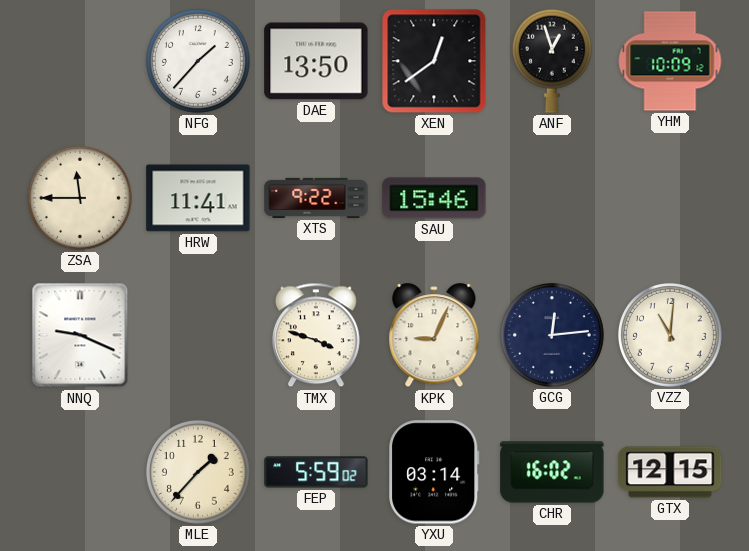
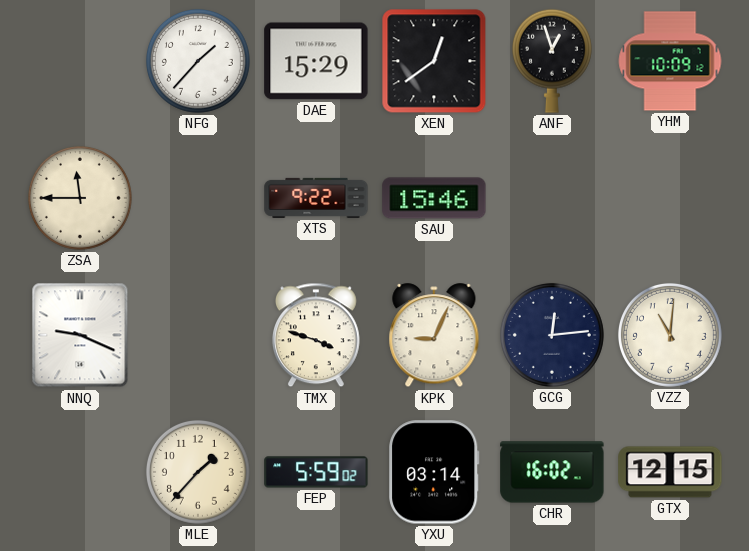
DAE: 13:50 -> 15:29 (316, 61)
HRW: 11:41 -> none (198, 198)
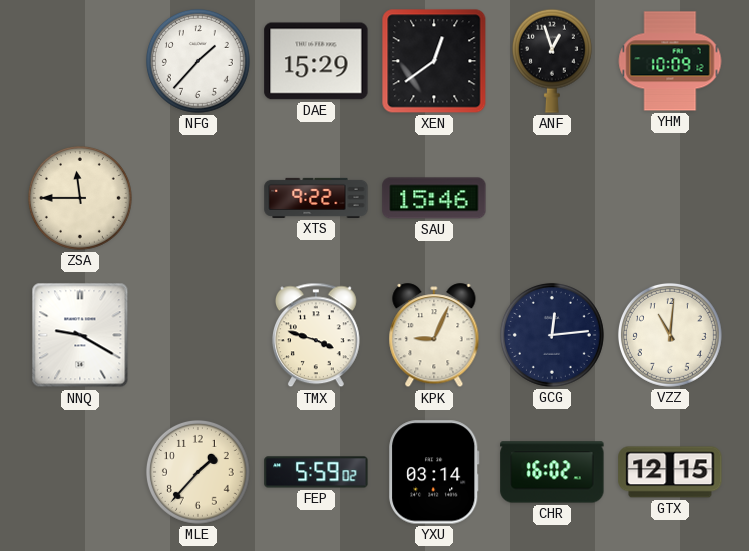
NNQ: 9:19 -> 9:20 (80, 335)
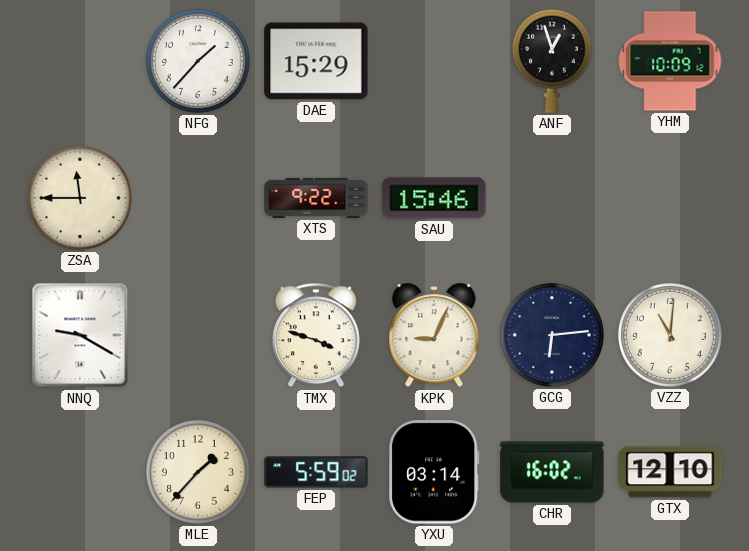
XEN: 12:39 -> none (434, 61)
GCG: 12:14 -> 6:14 (552, 335)
GTX: 12:15 -> 12:10 (670, 472)
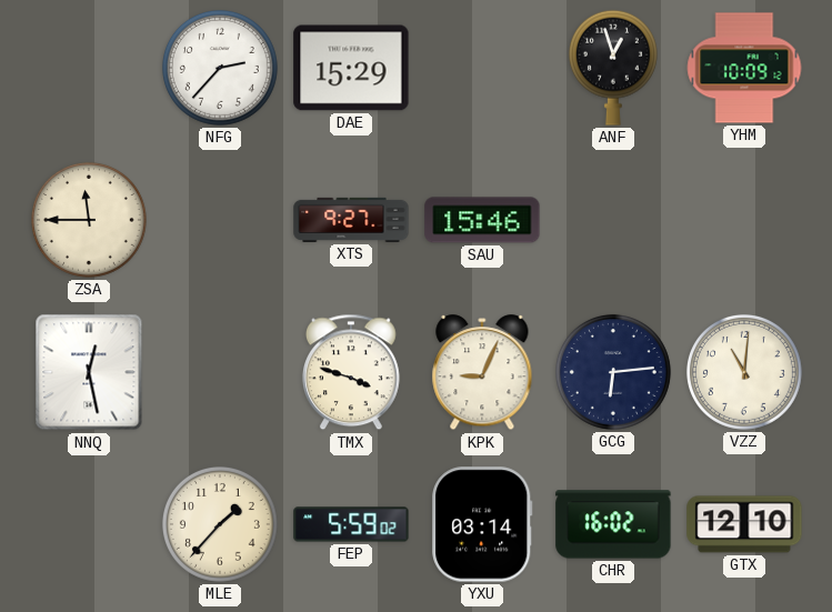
NFG: 1:37 -> 2:37 (220, 68)
XTS: 9:22 -> 9:27 (351, 220)
NNQ: 9:20 -> 12:28 (89, 372)
